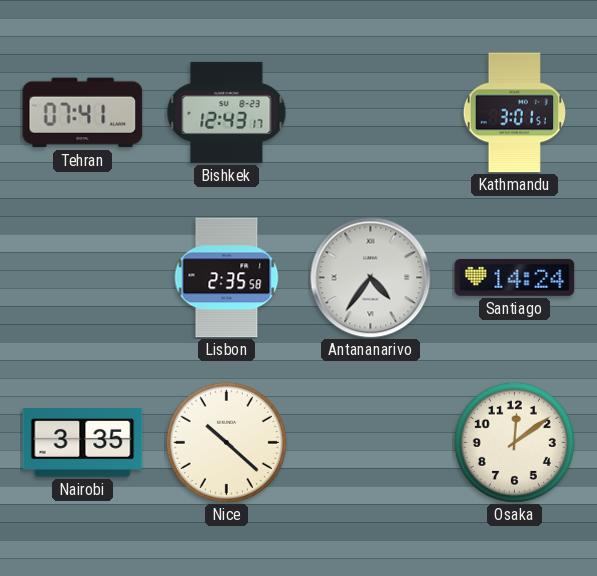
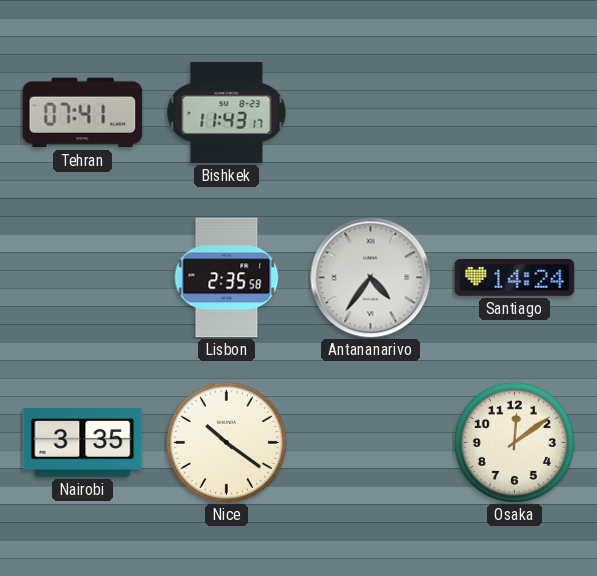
Bishkek: 12:43 -> 11:43 (227, 112)
Kathmandu: 3:01 -> none (514, 113)
Nice: 10:22 -> 10:21 (226, 442)
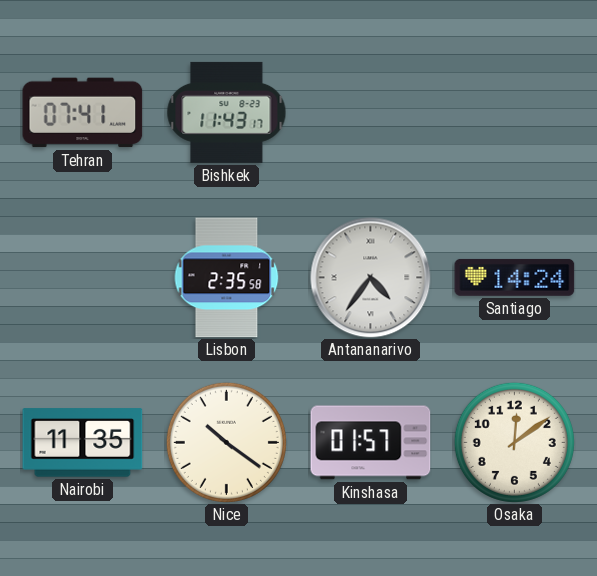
Nairobi: 3:35 -> 11:35 (83, 443)
Kinshasa: none -> 01:57 (371, 443)
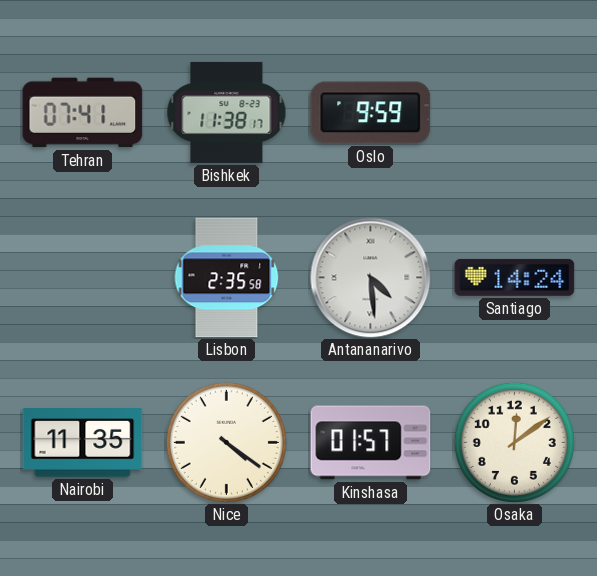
Bishkek: 11:43 -> 11:38 (227, 112)
Oslo: none -> 9:59 (371, 113)
Antananarivo: 4:36 -> 4:29 (371, 278)
Nice: 10:21 -> 4:21 (226, 442)
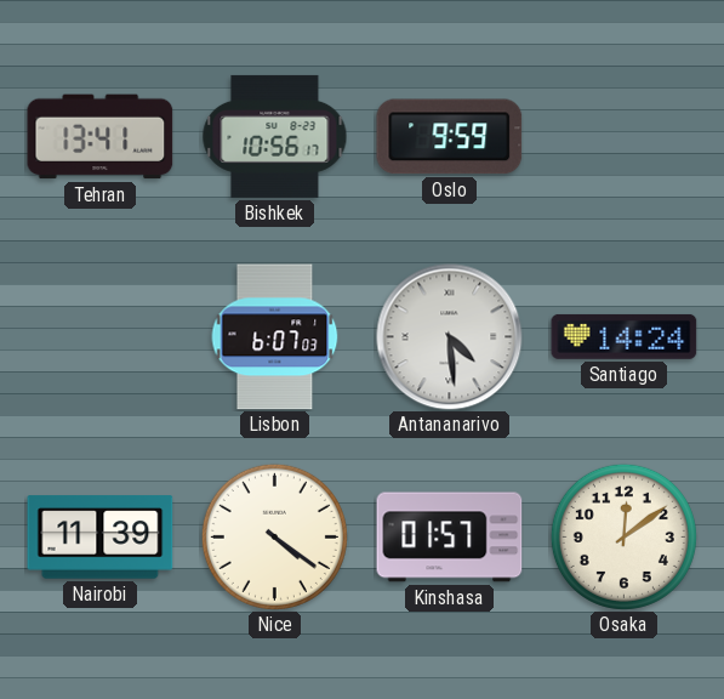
Tehran: 07:41 -> 13:41 (101, 137)
Bishkek: 11:38 -> 10:56 (275, 136)
Lisbon: 2:35 -> 6:07 (275, 337)
Nairobi: 11:35 -> 11:39 (101, 538)
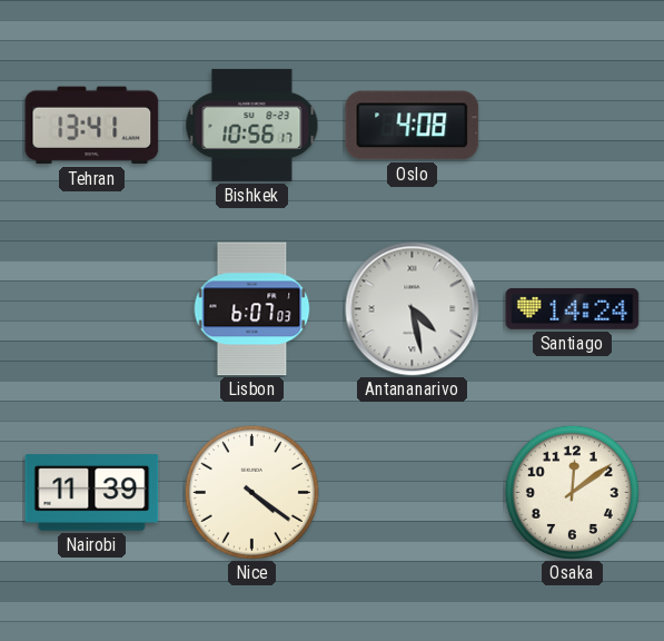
Oslo: 9:59 -> 4:08 (413, 126)
Antananarivo: 4:29 -> 4:28 (413, 309)
Kinshasa: 01:57 -> none (450, 538)
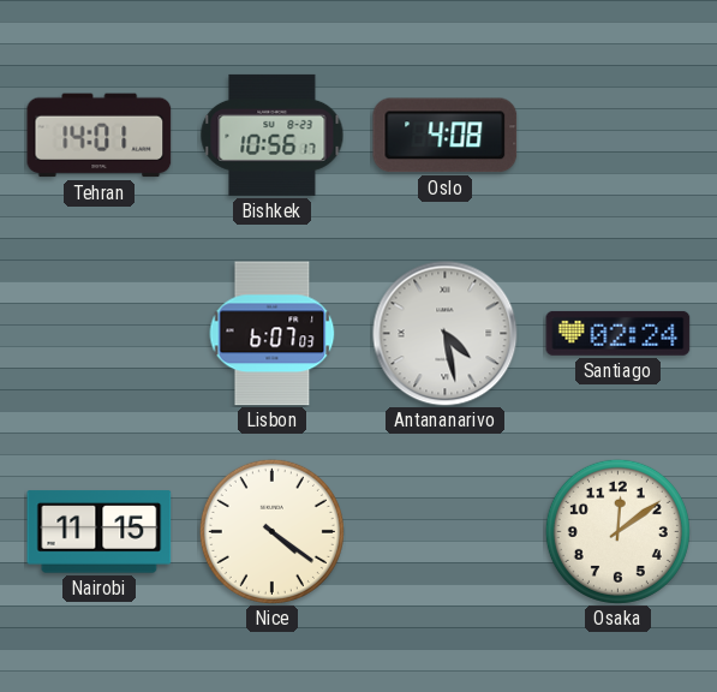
Tehran: 13:41 -> 14:01 (100, 136)
Santiago: 14:24 -> 02:24 (619, 333)
Nairobi: 11:39 -> 11:15 (100, 532)
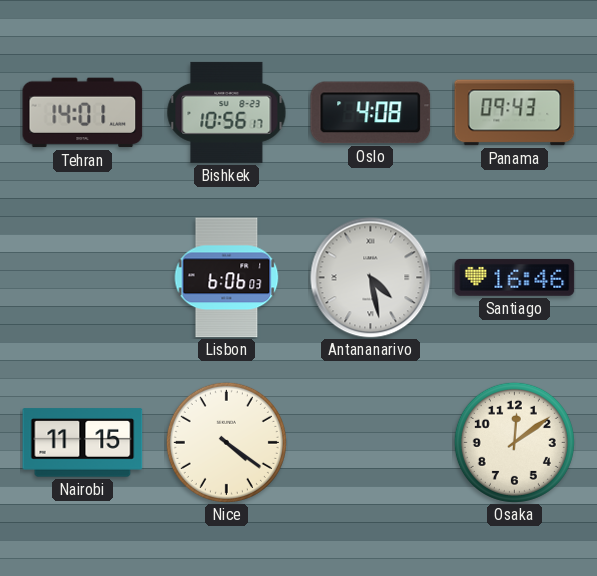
Panama: none -> 09:43 (515, 113)
Lisbon: 6:07 -> 6:06 (227, 278)
Santiago: 02:24 -> 16:46 (515, 277)
